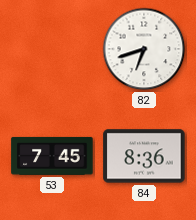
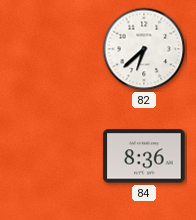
82: 6:42 -> 6:38 (144, 49)
53: 7:45 -> none (52, 156)
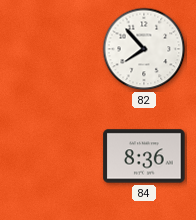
82: 6:38 -> 7:53 (144, 49)
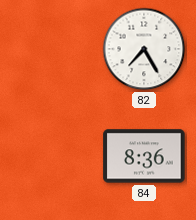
82: 7:53 -> 7:25 (144, 49)
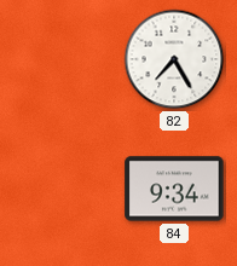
84: 8:36 -> 9:34 (174, 189)
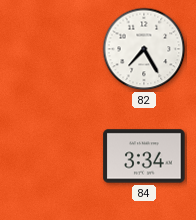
84: 9:34 -> 3:34 (144, 156)
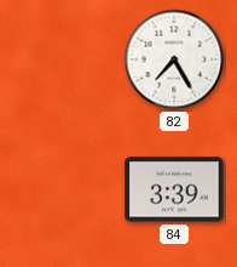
84: 3:34 -> 3:39 (174, 189)
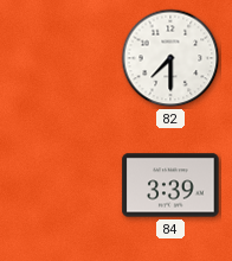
82: 7:25 -> 7:30 (170, 58)
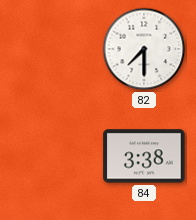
84: 3:39 -> 3:38 (144, 156)
